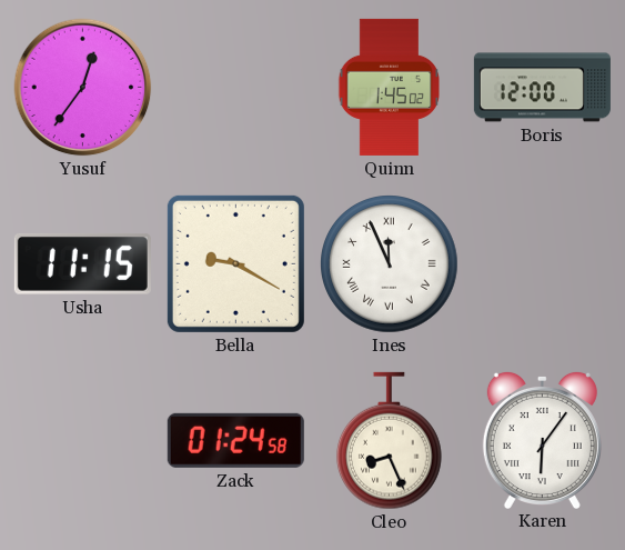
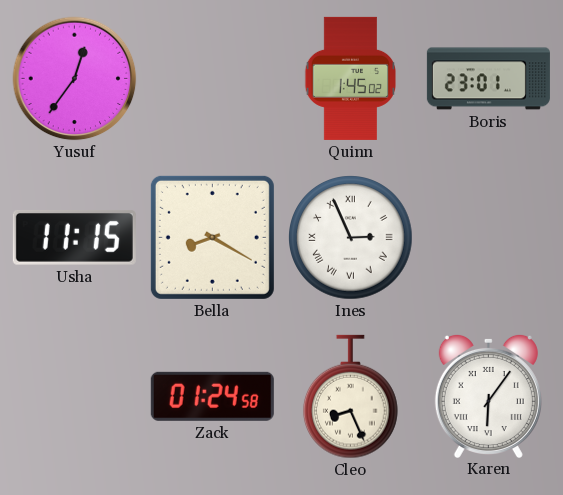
Boris: 12:00 -> 23:01 (488, 79)
Bella: 9:20 -> 8:20 (212, 237)
Ines: 11:56 -> 2:56 (351, 238)
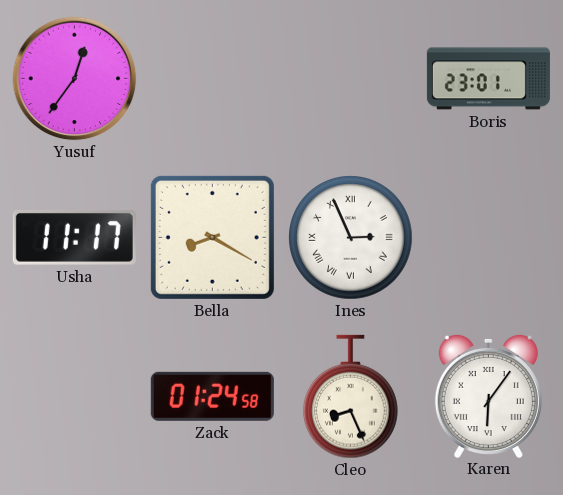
Quinn: 1:45 -> none (350, 78)
Usha: 11:15 -> 11:17 (74, 238)
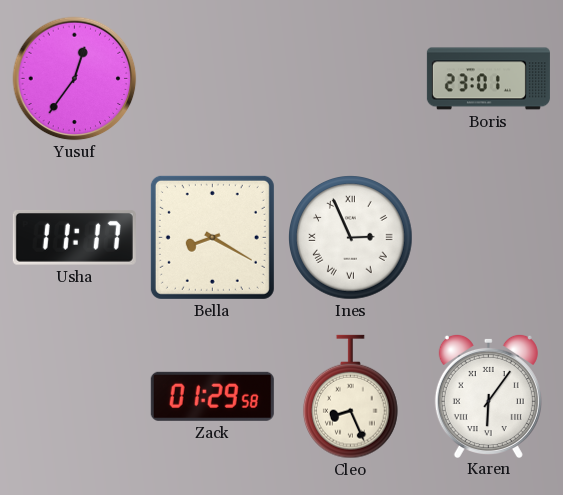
Zack: 01:24 -> 01:29 (212, 396)
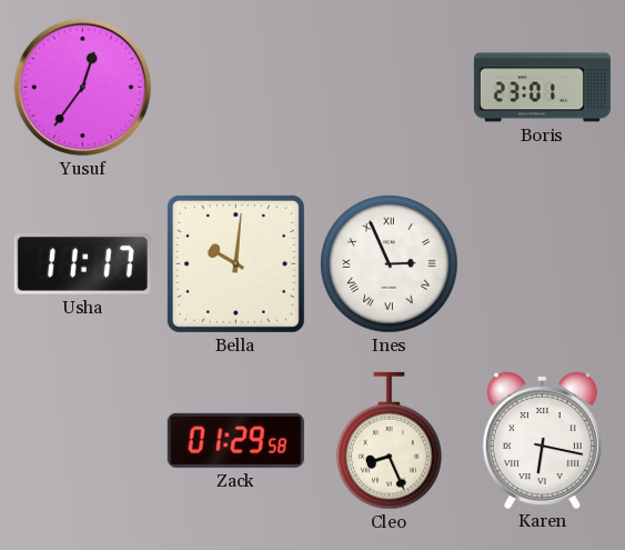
Bella: 8:20 -> 10:01 (235, 263)
Karen: 6:06 -> 6:17 (542, 439)
